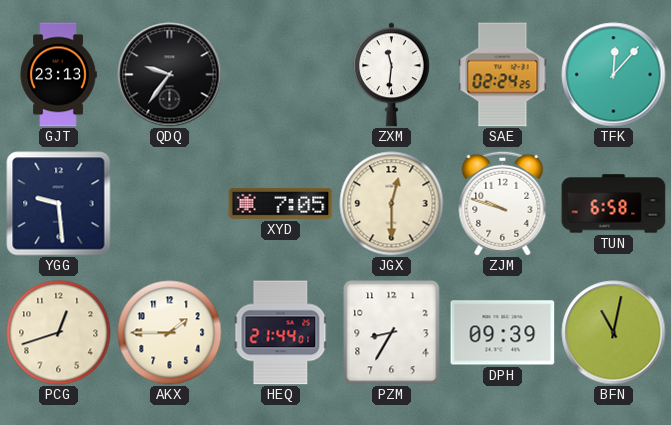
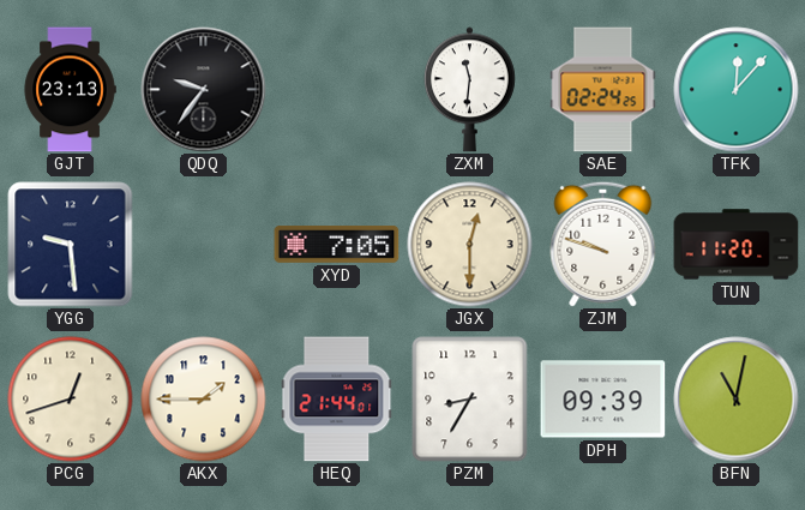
TUN: 6:58 -> 11:20 (737, 245)
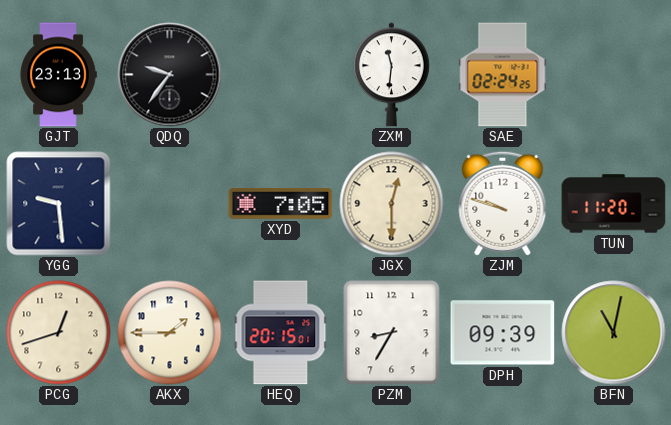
TFK: 12:07 -> none (737, 90)
HEQ: 21:44 -> 20:15 (281, 333)
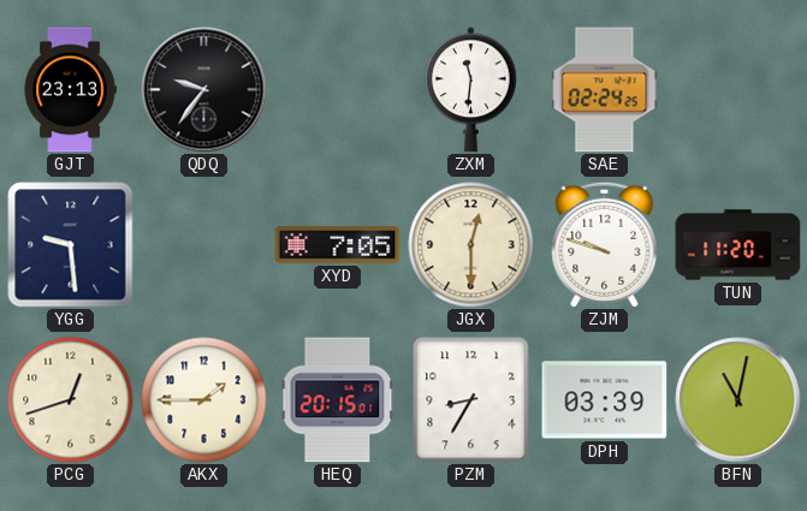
DPH: 09:39 -> 03:39 (605, 400)
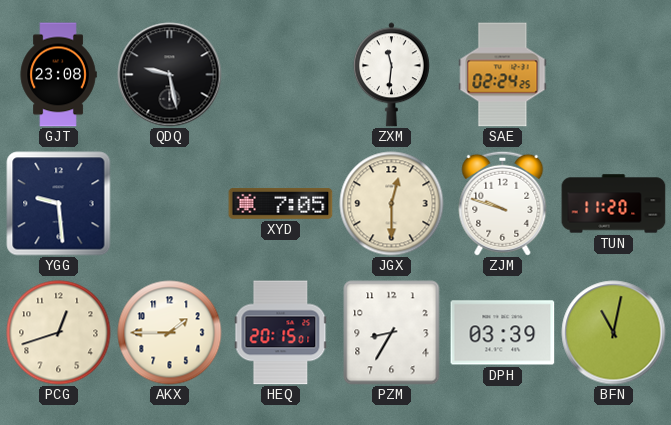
GJT: 23:13 -> 23:08 (58, 75)
QDQ: 9:36 -> 9:28 (170, 75)
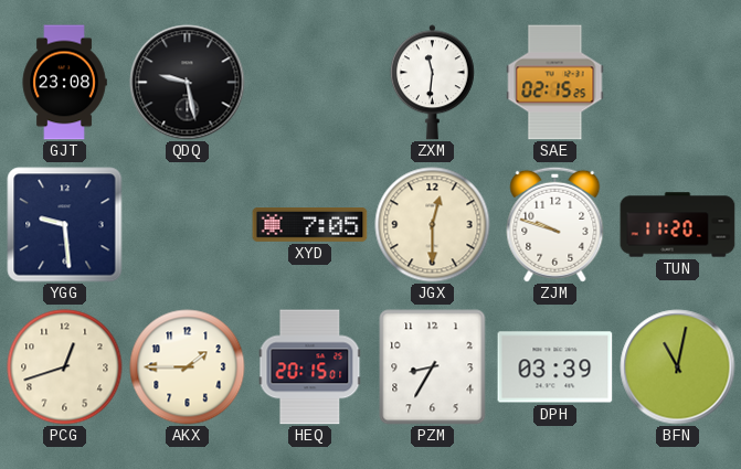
SAE: 02:24 -> 02:15 (555, 83)
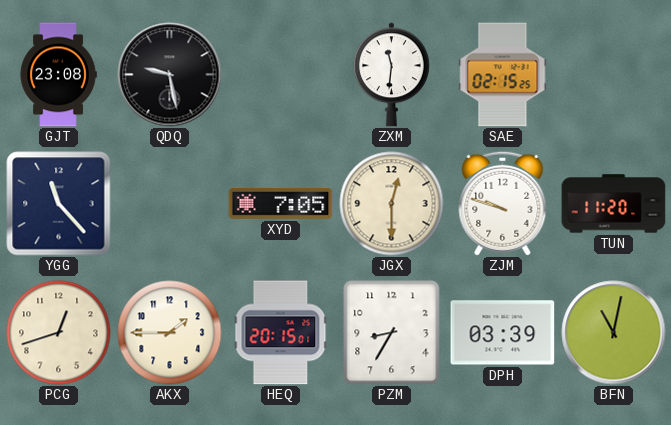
YGG: 9:29 -> 11:23 (59, 204)
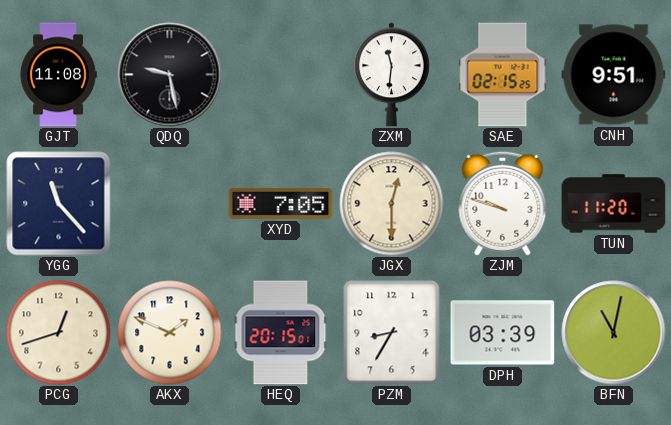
GJT: 23:08 -> 11:08 (58, 75)
CNH: none -> 9:51 (614, 75)
AKX: 1:45 -> 1:49 (170, 333)
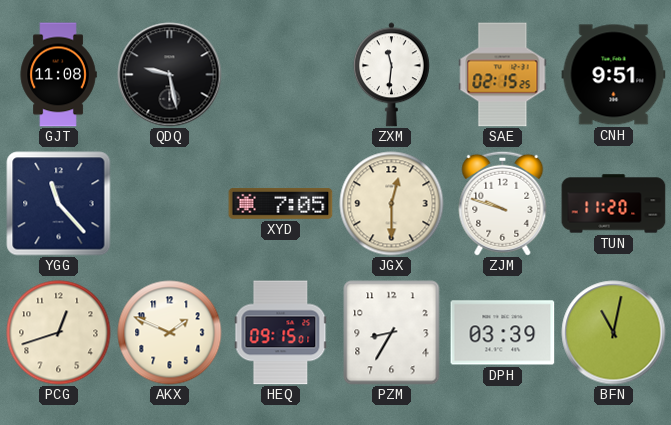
HEQ: 20:15 -> 09:15 (281, 333)
